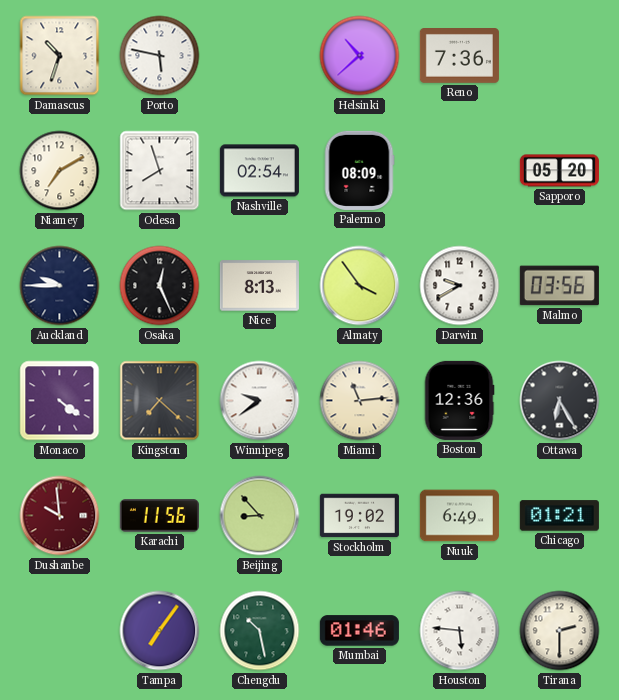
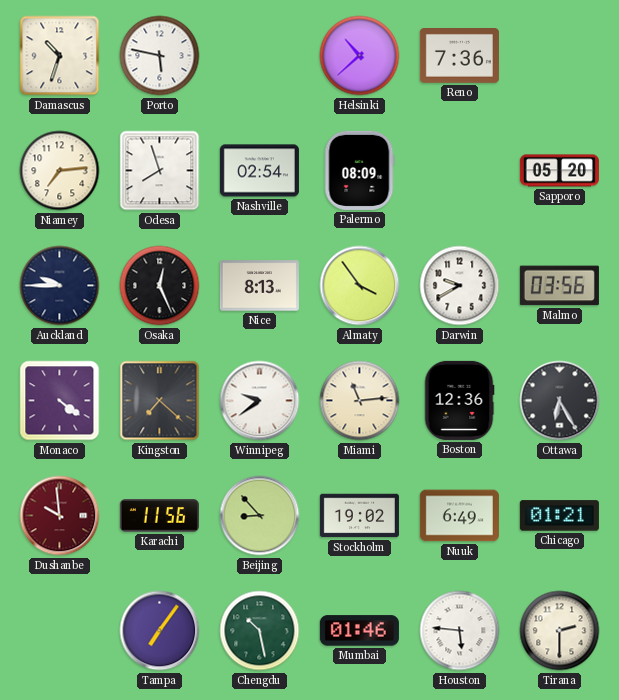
Niamey: 7:10 -> 7:14 (60, 171)
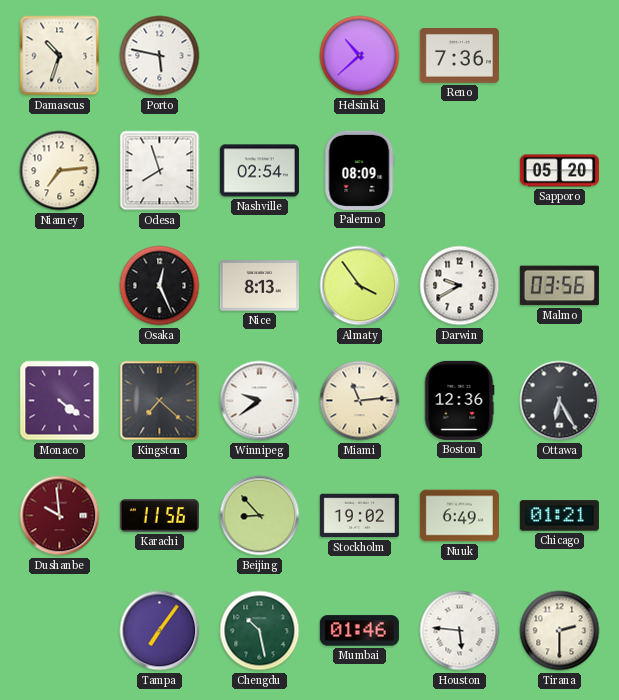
Auckland: 9:45 -> none (60, 286)
